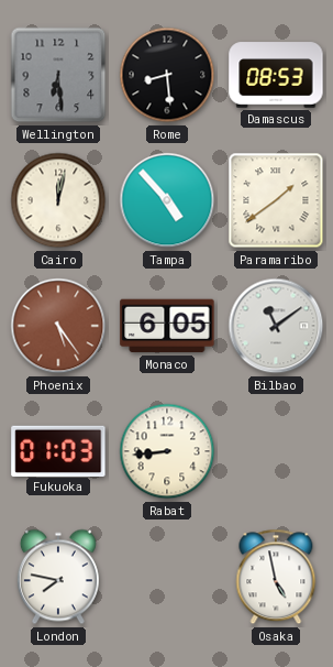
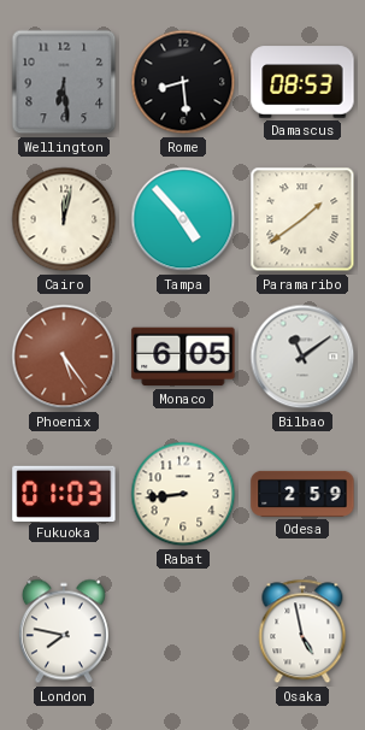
Odesa: none -> 2:59 (302, 494)
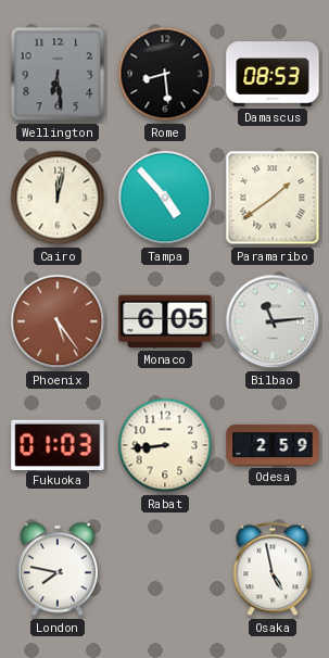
Bilbao: 11:09 -> 11:14 (273, 321)
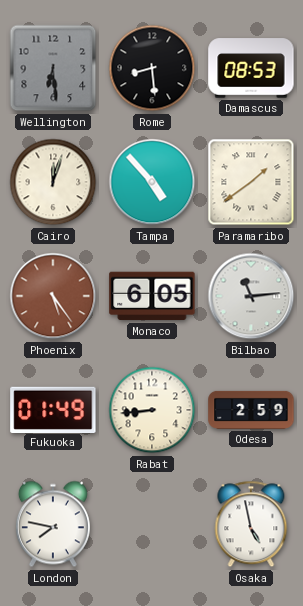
Cairo: 12:02 -> 12:03 (53, 182)
Fukuoka: 01:03 -> 01:49 (53, 409)
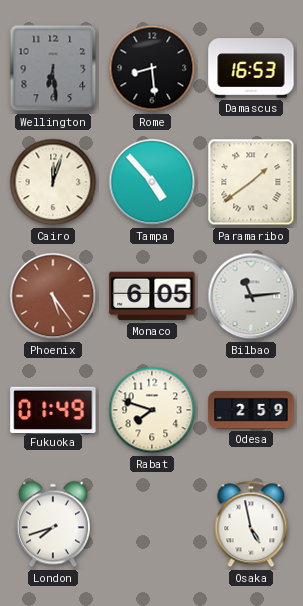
Damascus: 08:53 -> 16:53 (251, 68)
Rabat: 8:44 -> 7:48 (152, 410)
London: 7:47 -> 7:42 (53, 524)
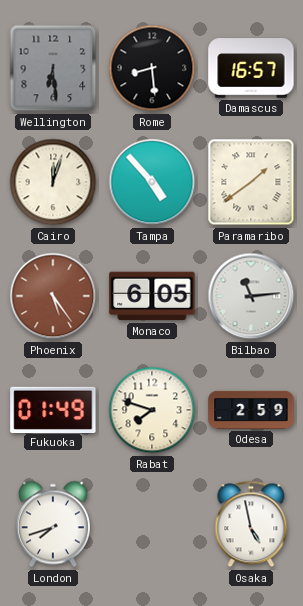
Damascus: 16:53 -> 16:57 (251, 68)
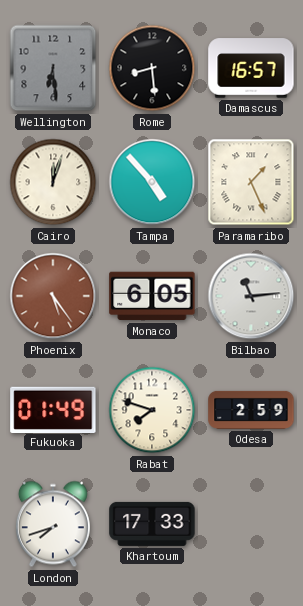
Paramaribo: 1:39 -> 1:26 (251, 182)
Khartoum: none -> 17:33 (152, 524)
Osaka: 4:58 -> none (251, 524)
